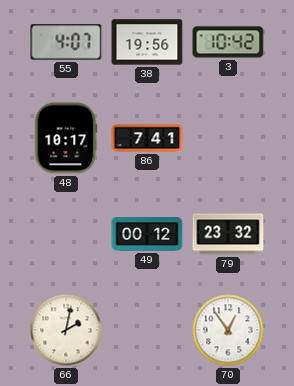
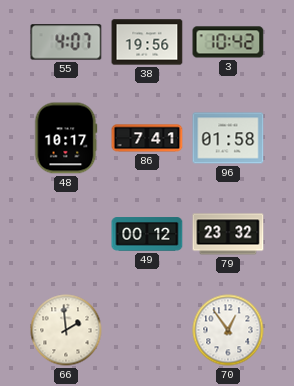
96: none -> 01:58 (228, 138)
66: 2:02 -> 1:59 (66, 330)
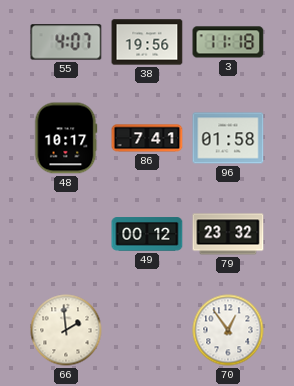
3: 10:42 -> 11:18 (228, 42)
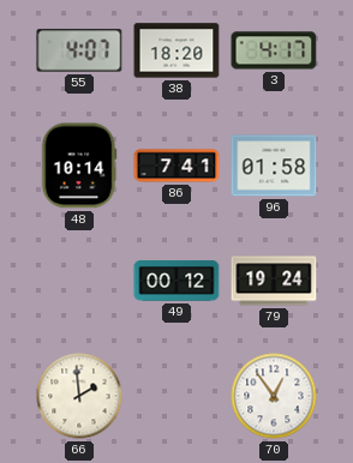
38: 19:56 -> 18:20 (176, 50)
3: 11:18 -> 4:17 (274, 50)
48: 10:17 -> 10:14 (79, 166)
79: 23:32 -> 19:24 (274, 281)
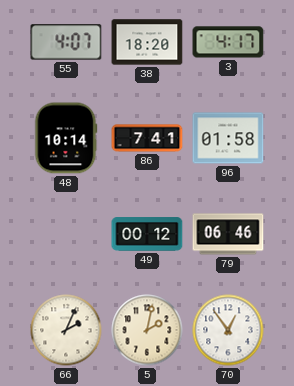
79: 19:24 -> 06:46 (228, 234)
66: 1:59 -> 2:04 (66, 330)
5: none -> 2:02 (147, 330)
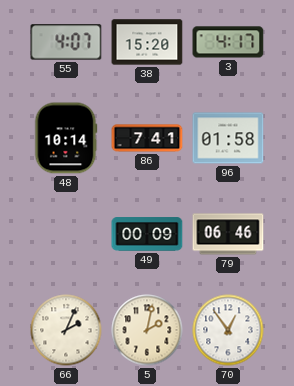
38: 18:20 -> 15:20 (147, 42)
49: 00:12 -> 00:09 (147, 234)
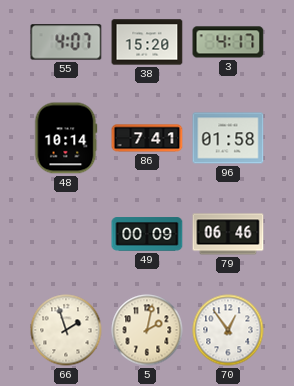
66: 2:04 -> 1:57 (66, 330)
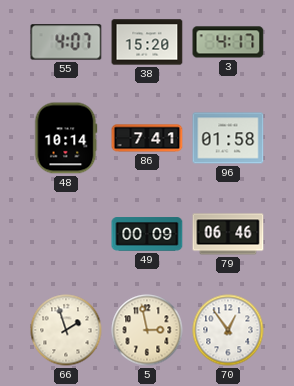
5: 2:02 -> 2:58 (147, 330)
